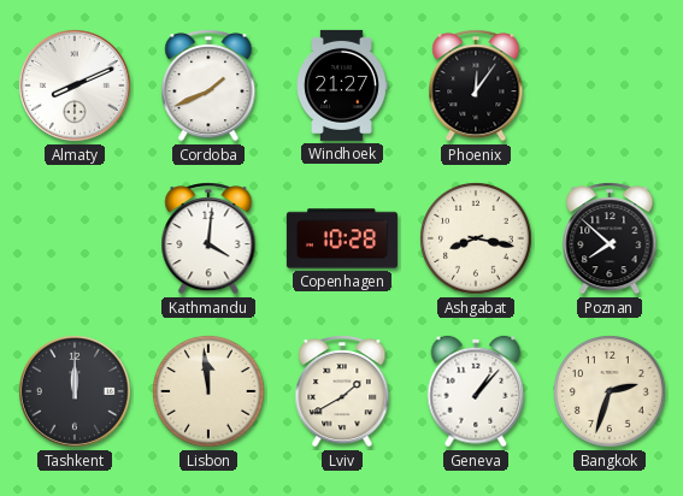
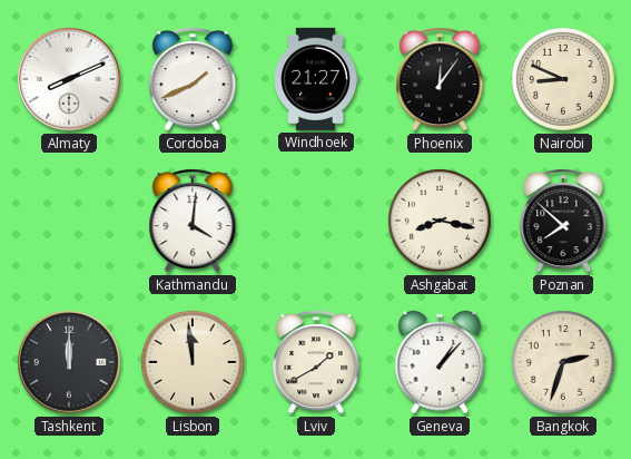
Nairobi: none -> 8:49 (563, 79)
Copenhagen: 10:28 -> none (342, 238)
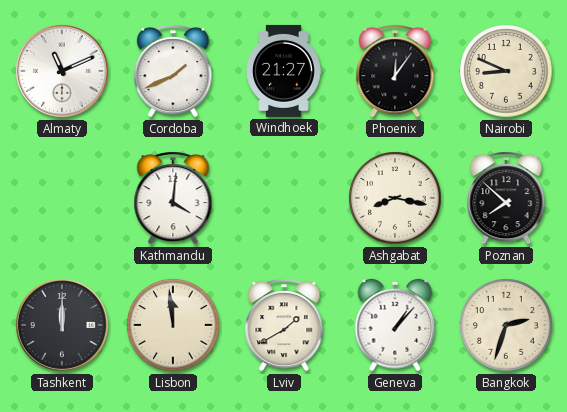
Almaty: 8:11 -> 11:11 (62, 71)
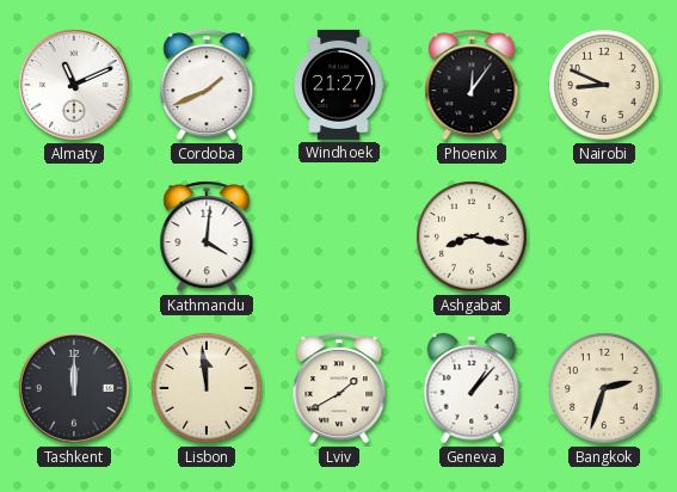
Poznan: 7:52 -> none (506, 199)
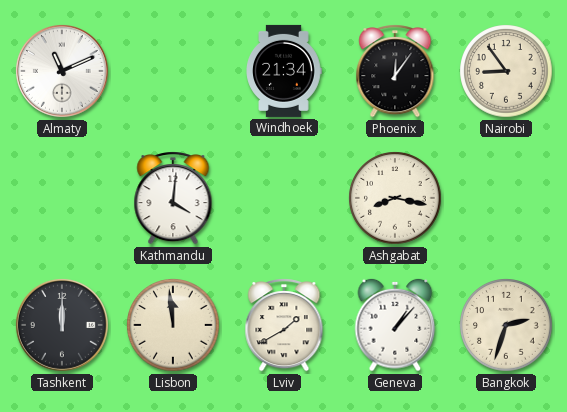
Cordoba: 1:41 -> none (207, 86)
Windhoek: 21:27 -> 21:34 (284, 71)
Nairobi: 8:49 -> 8:54 (506, 71)
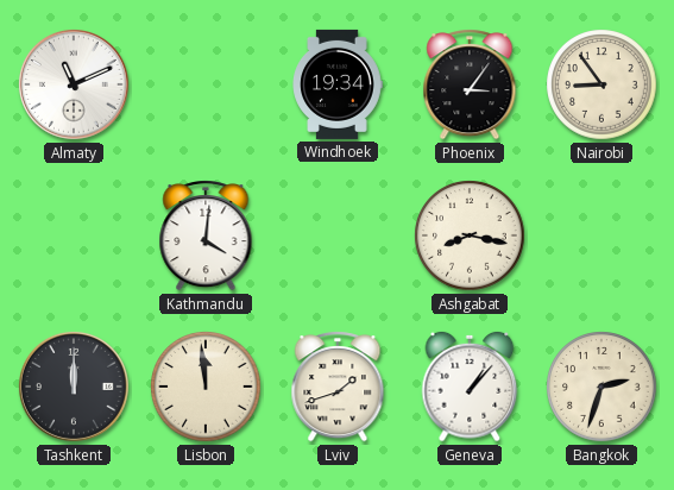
Windhoek: 21:34 -> 19:34 (338, 84)
Phoenix: 12:06 -> 3:06 (470, 86)
Lviv: 1:40 -> 1:42 (338, 388)
